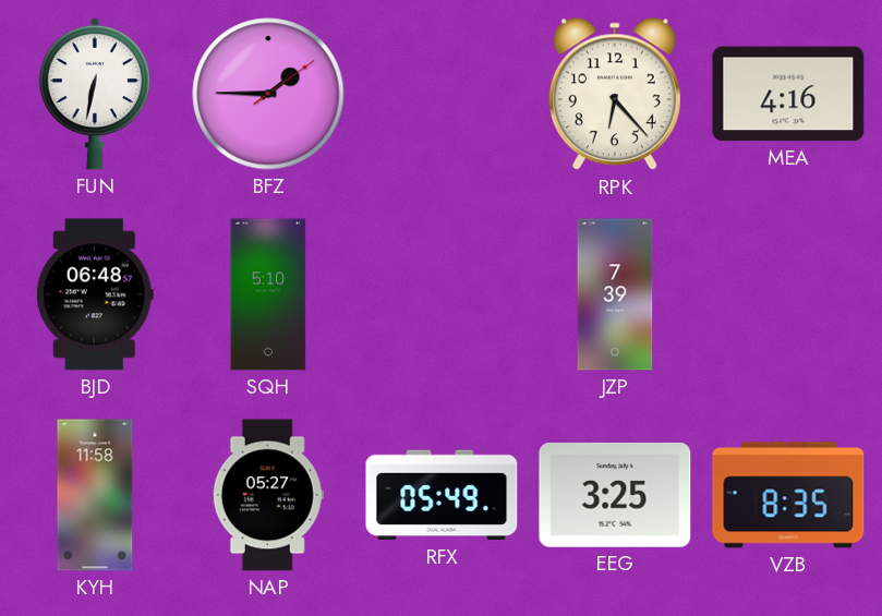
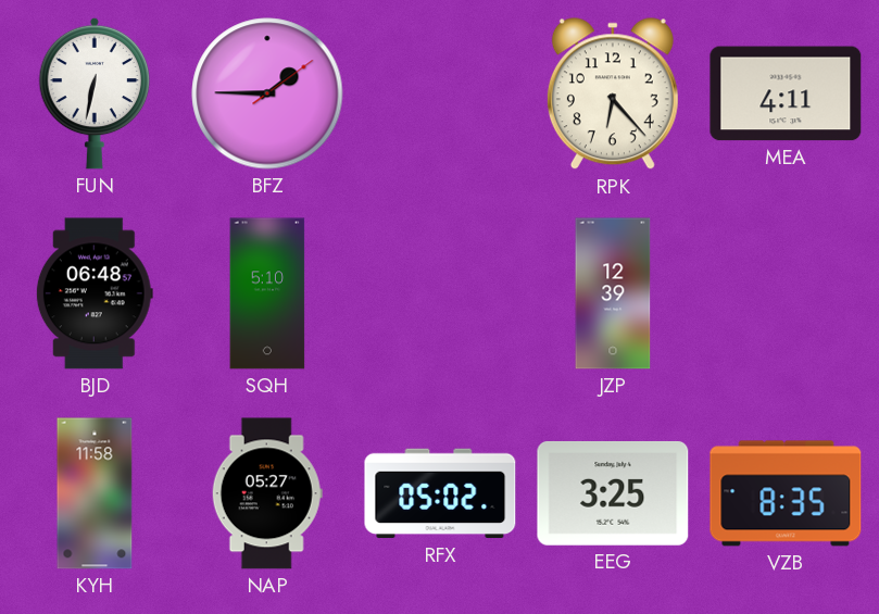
MEA: 4:16 -> 4:11 (786, 93)
JZP: 7:39 -> 12:39 (613, 293)
RFX: 05:49 -> 05:02 (440, 493)
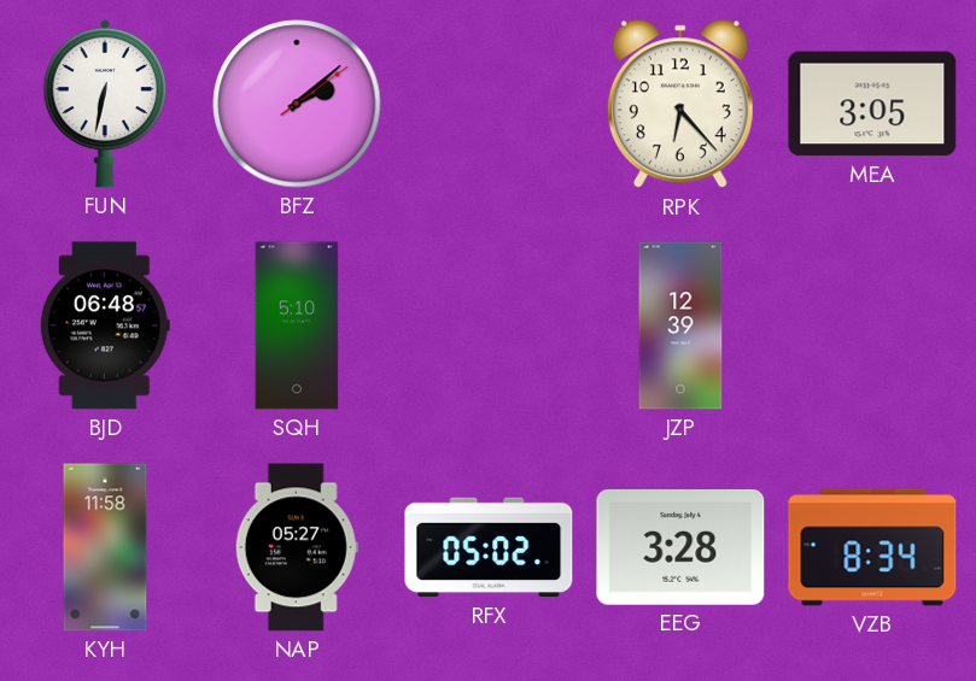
BFZ: 1:45 -> 2:08 (297, 104)
MEA: 4:11 -> 3:05 (872, 104)
EEG: 3:25 -> 3:28 (680, 547)
VZB: 8:35 -> 8:34 (872, 547)
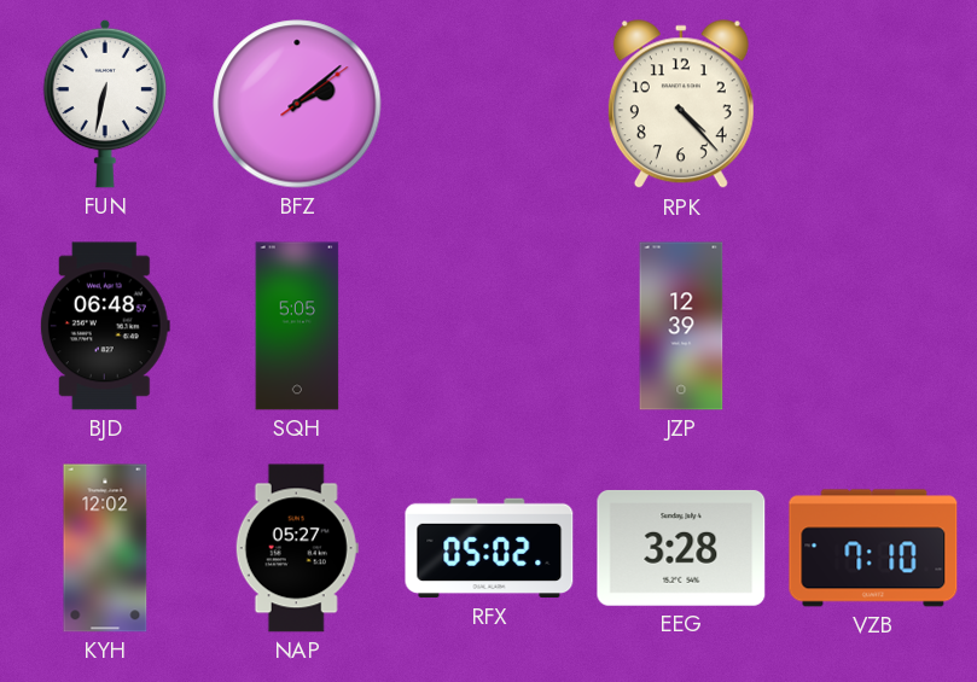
RPK: 6:23 -> 4:23 (681, 105)
MEA: 3:05 -> none (872, 104)
SQH: 5:10 -> 5:05 (297, 326)
KYH: 11:58 -> 12:02 (105, 548)
VZB: 8:34 -> 7:10 (873, 548)
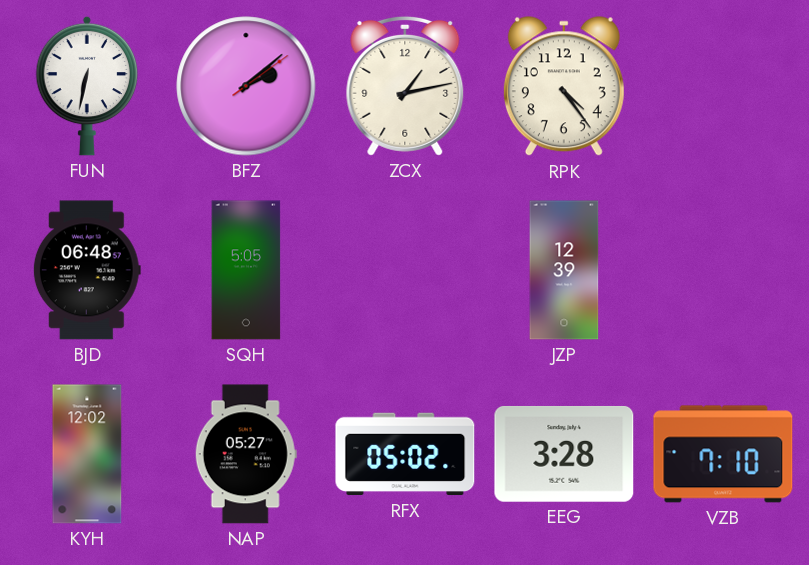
ZCX: none -> 1:13 (405, 86)
RPK: 4:23 -> 4:24 (564, 87)
